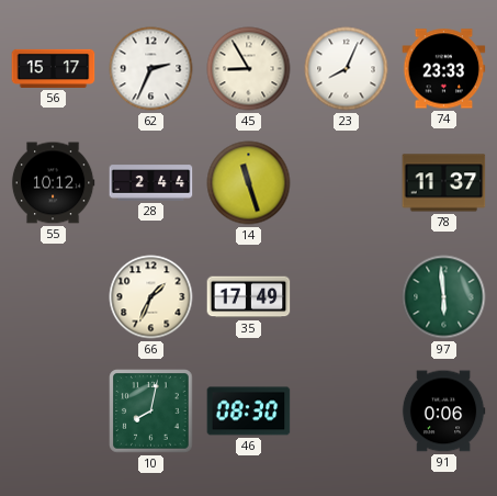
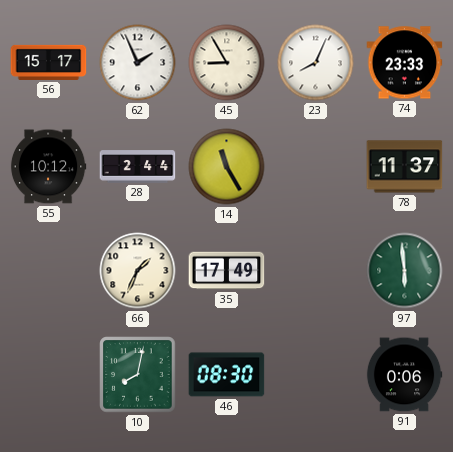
62: 2:34 -> 1:56 (138, 63)
14: 11:27 -> 11:25 (227, 167)
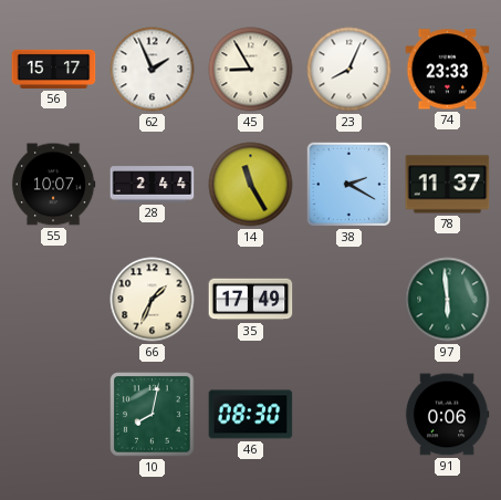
55: 10:12 -> 10:07 (53, 185)
38: none -> 2:20 (349, 185)
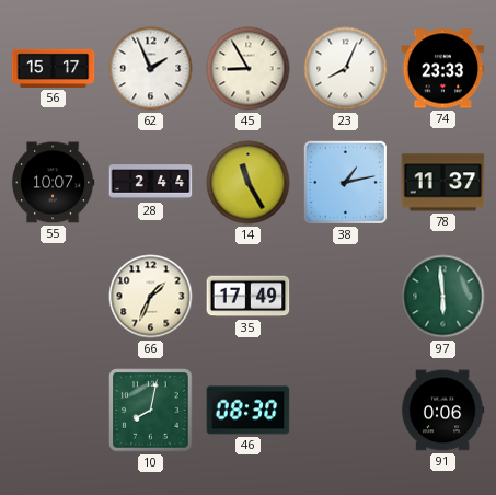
38: 2:20 -> 1:13 (346, 183)
